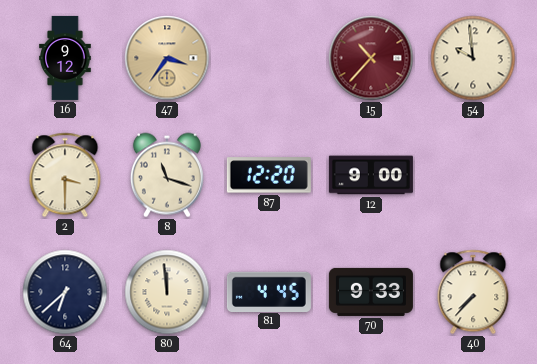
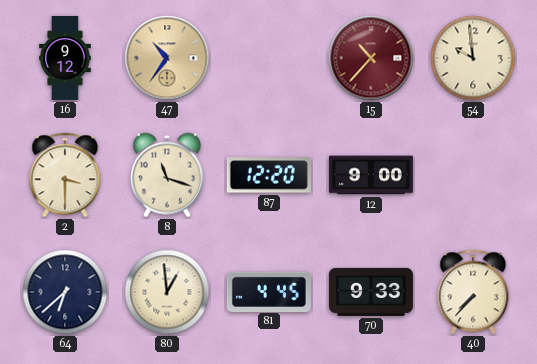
47: 3:36 -> 10:36 (167, 58)
80: 11:59 -> 12:59 (167, 292)
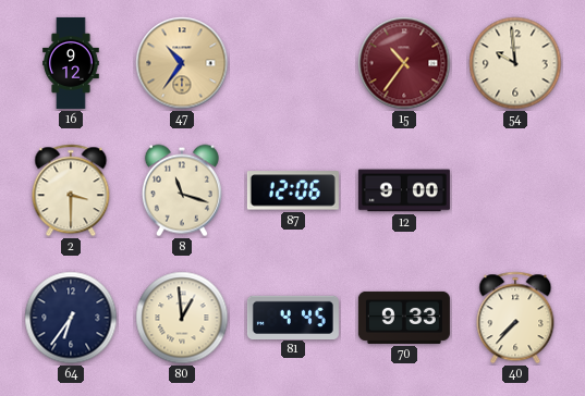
15: 10:37 -> 10:36 (404, 63)
87: 12:20 -> 12:06 (293, 190)
64: 6:38 -> 6:36 (71, 318)
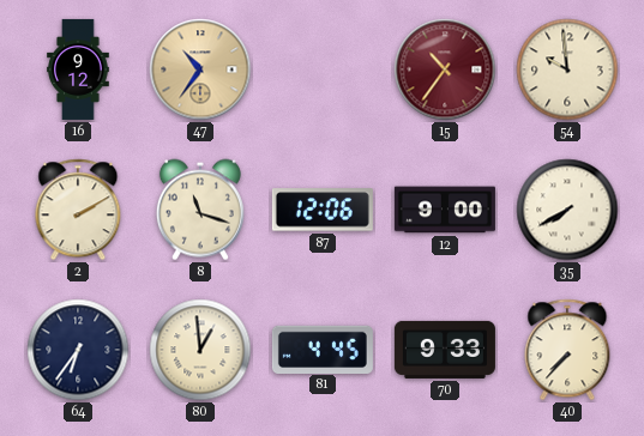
2: 3:30 -> 2:10 (78, 210)
35: none -> 7:40 (567, 210)
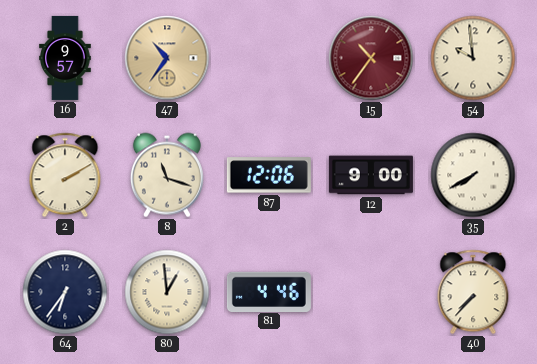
16: 9:12 -> 9:57 (65, 58)
81: 4:45 -> 4:46 (269, 291)
70: 9:33 -> none (445, 350)
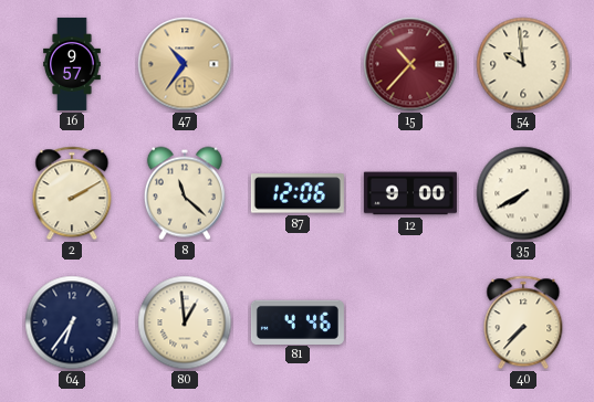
15: 10:36 -> 10:37 (410, 64)
8: 11:18 -> 11:22 (185, 193)
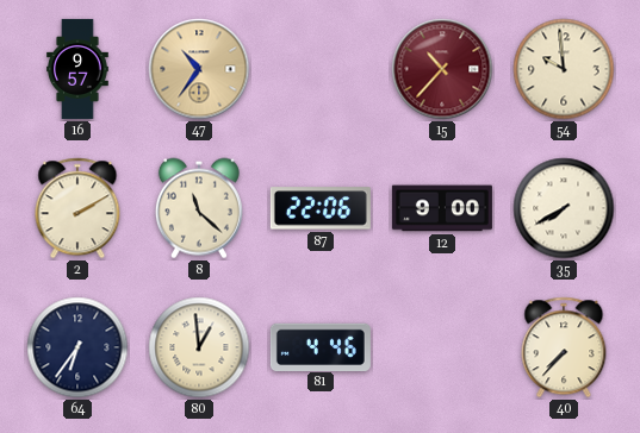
87: 12:06 -> 22:06 (321, 208)
